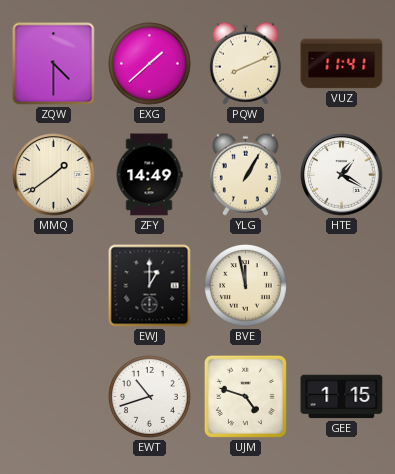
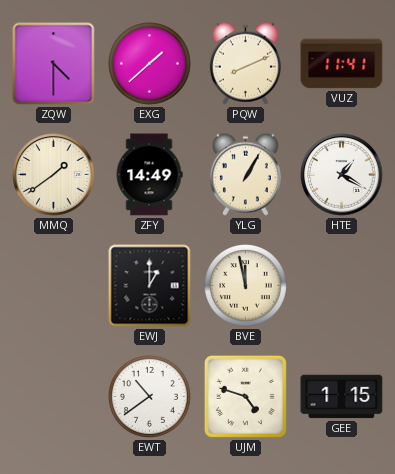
EWT: 10:42 -> 10:39 (150, 397)
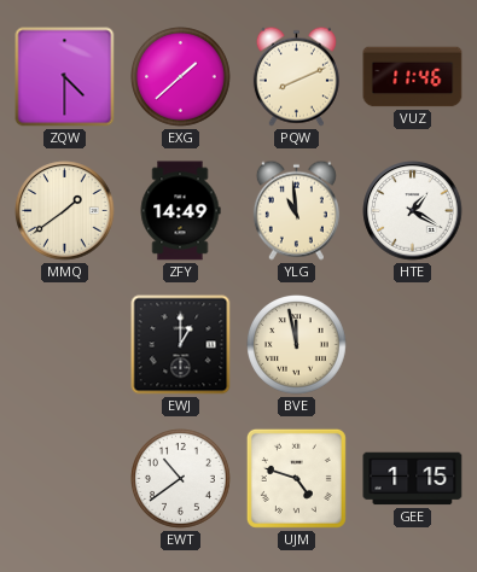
VUZ: 11:41 -> 11:46 (413, 77)
YLG: 1:05 -> 10:59 (296, 210)
